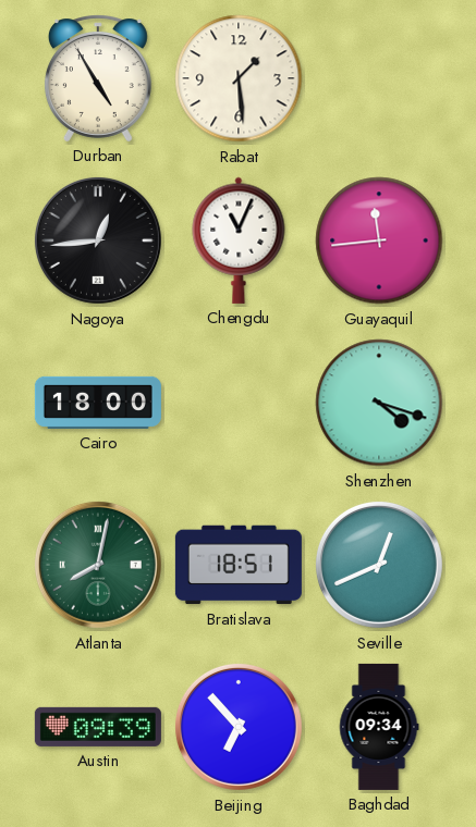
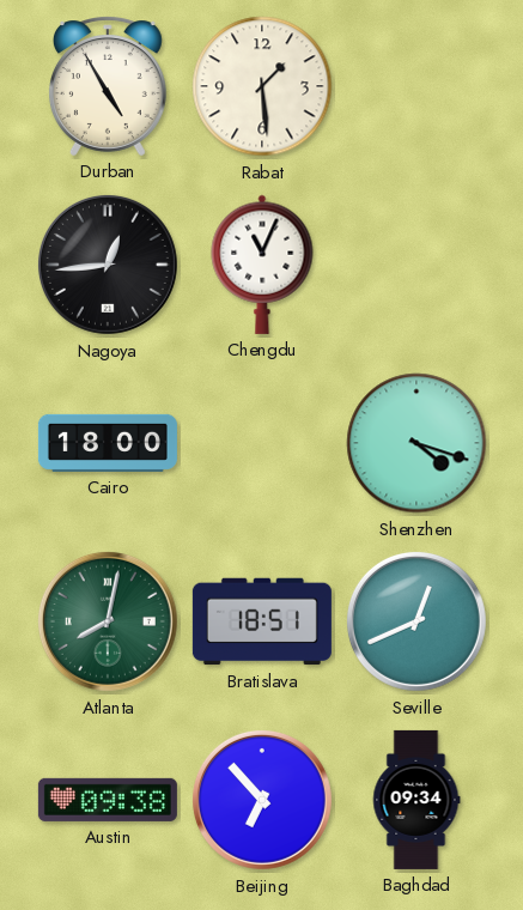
Guayaquil: 11:44 -> none (379, 240)
Austin: 09:39 -> 09:38 (108, 800)
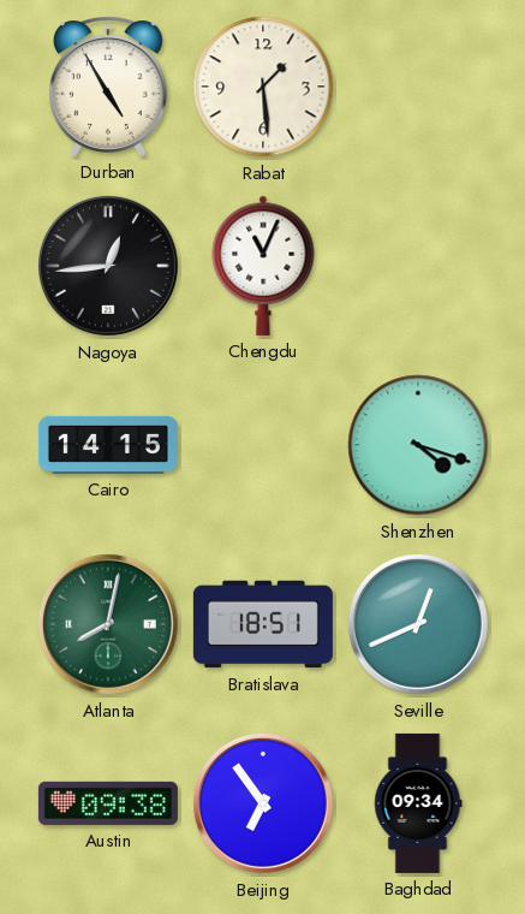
Cairo: 18:00 -> 14:15 (108, 445)
Beijing: 6:53 -> 6:54 (263, 803)
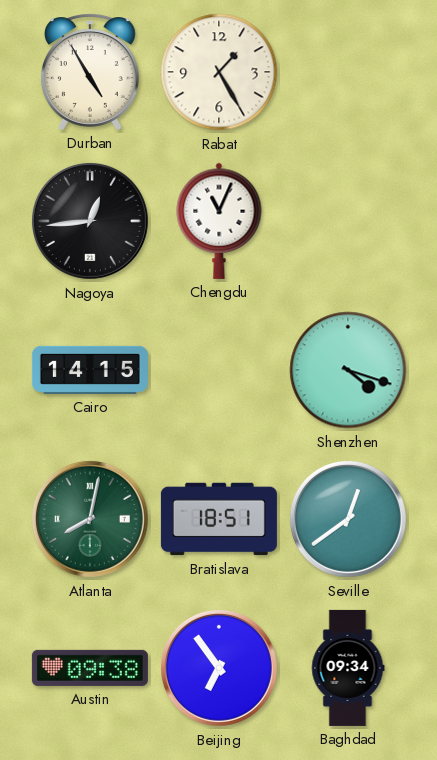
Rabat: 1:29 -> 1:25 (219, 72)
Seville: 12:41 -> 12:39 (348, 519)
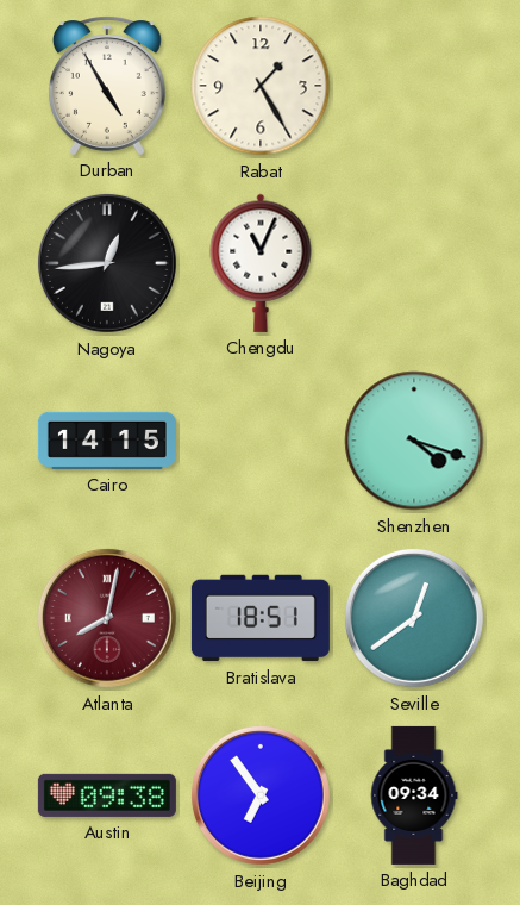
Atlanta dial: green -> burgundy (107, 618)
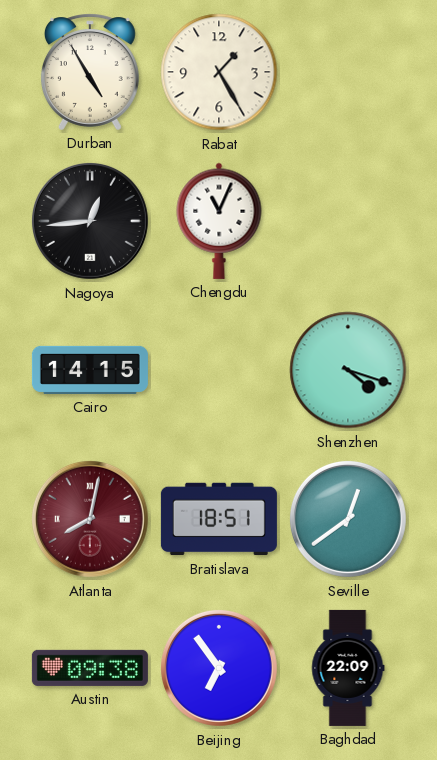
Baghdad: 09:34 -> 22:09 (348, 668)
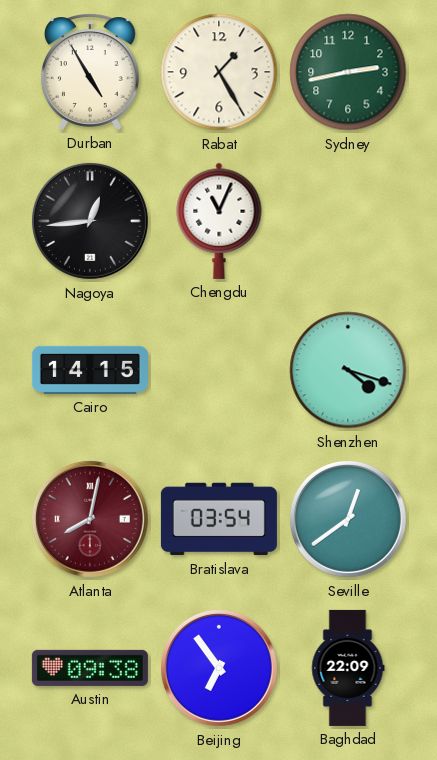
Sydney: none -> 2:43 (348, 72)
Bratislava: 18:51 -> 03:54 (219, 519)
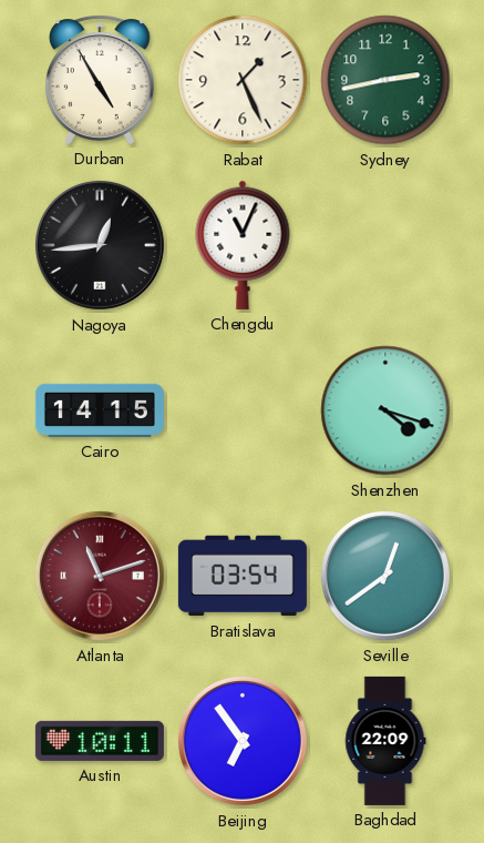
Rabat: 1:25 -> 1:26 (243, 80)
Atlanta: 8:02 -> 11:12 (100, 576)
Austin: 09:38 -> 10:11 (100, 741)
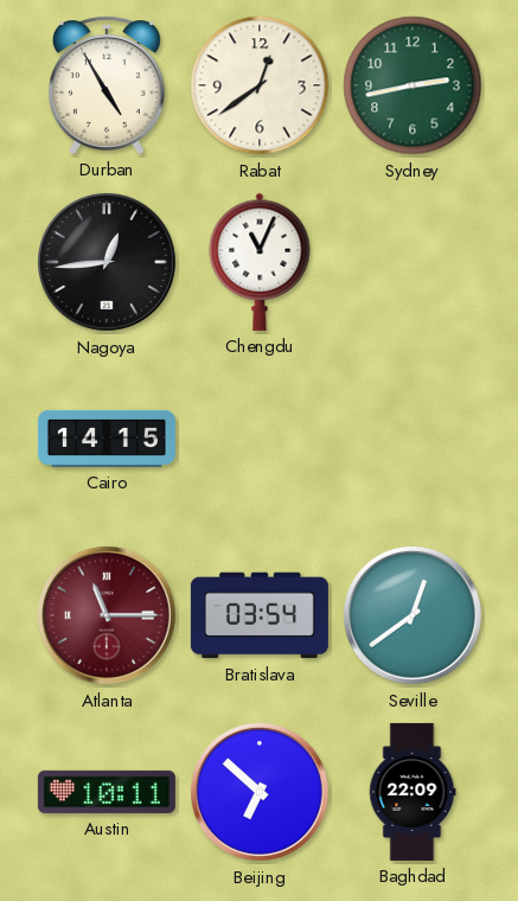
Rabat: 1:26 -> 12:39 (260, 85)
Shenzhen: 4:18 -> none (385, 410)
Atlanta: 11:12 -> 11:15 (107, 615)
Beijing: 6:54 -> 6:52 (260, 792)
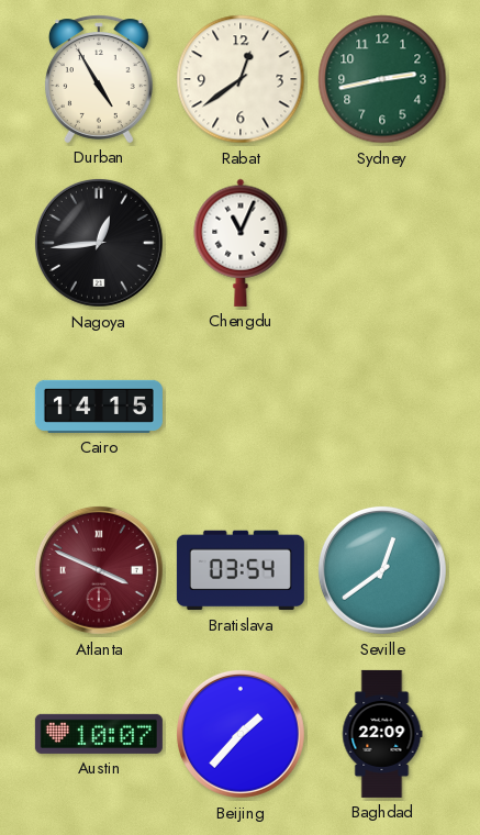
Atlanta: 11:15 -> 3:49 (99, 570)
Austin: 10:11 -> 10:07 (99, 734)
Beijing: 6:52 -> 1:37 (241, 734)
